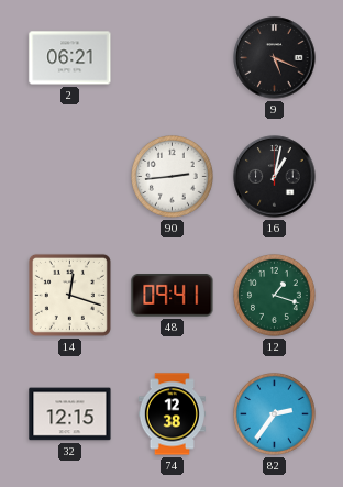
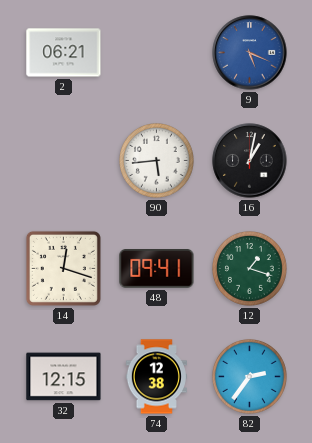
9 dial: black -> blue (250, 53)
90: 2:44 -> 5:44 (157, 161)
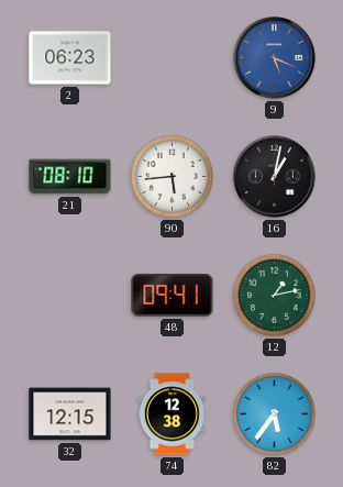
2: 06:21 -> 06:23 (70, 58)
21: none -> 08:10 (70, 177)
14: 12:18 -> none (63, 268)
12: 1:18 -> 1:13 (275, 296)
82: 2:36 -> 5:36 (275, 414)
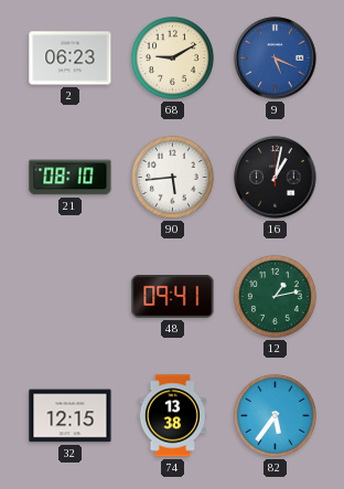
68: none -> 9:10 (173, 59)
74: 12:38 -> 13:38 (172, 416)
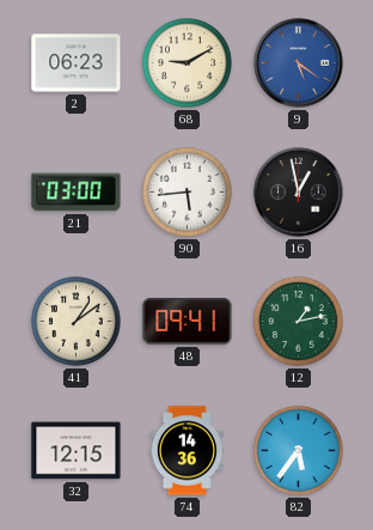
9: 5:19 -> 5:21 (299, 63)
21: 08:10 -> 03:00 (77, 193)
16: 1:02 -> 12:58 (299, 193)
41: none -> 1:09 (77, 322)
74: 13:38 -> 14:36 (186, 451)
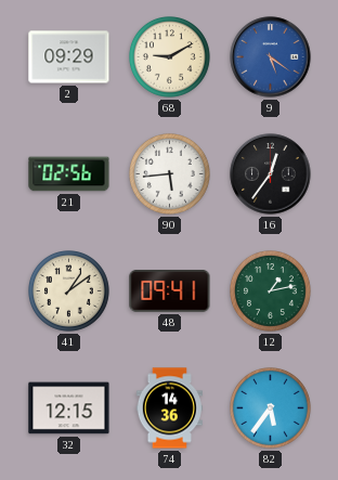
2: 06:23 -> 09:29 (69, 57)
21: 03:00 -> 02:56 (69, 174)
16: 12:58 -> 12:36 (271, 174)
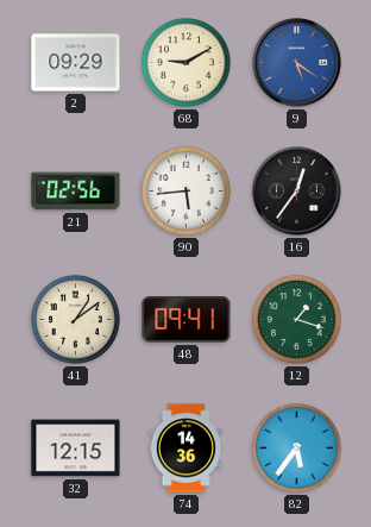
12: 1:13 -> 1:18 (297, 320)
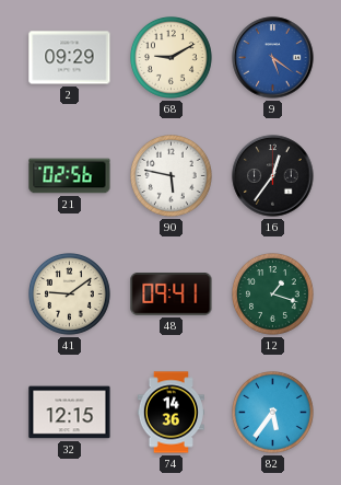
90: 5:44 -> 5:47 (172, 176)
41: 1:09 -> 9:09 (70, 295)
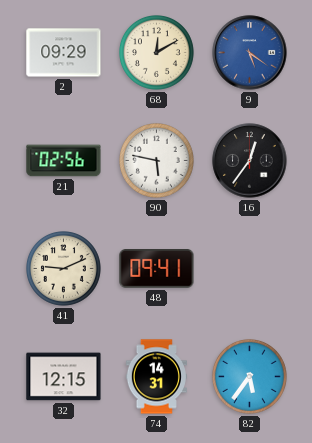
68: 9:10 -> 12:10 (157, 53)
41: 9:09 -> 9:11 (64, 269)
12: 1:18 -> none (273, 295)
74: 14:36 -> 14:31 (156, 377)
